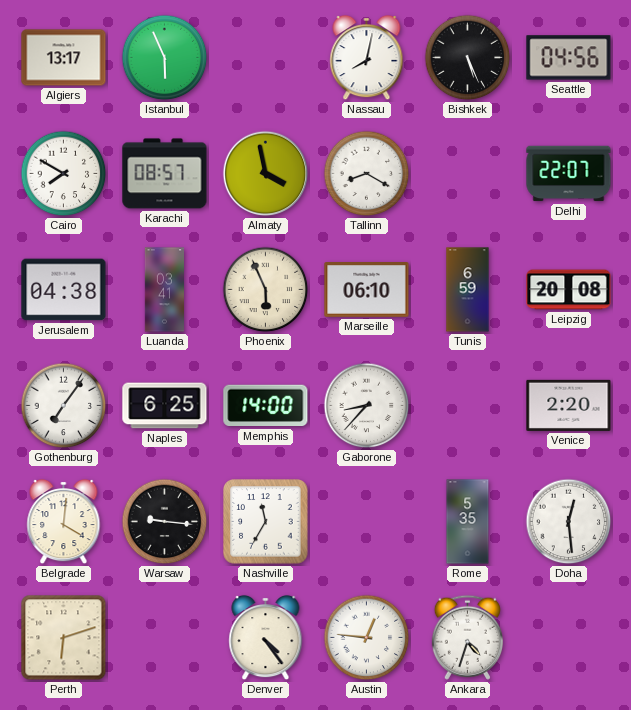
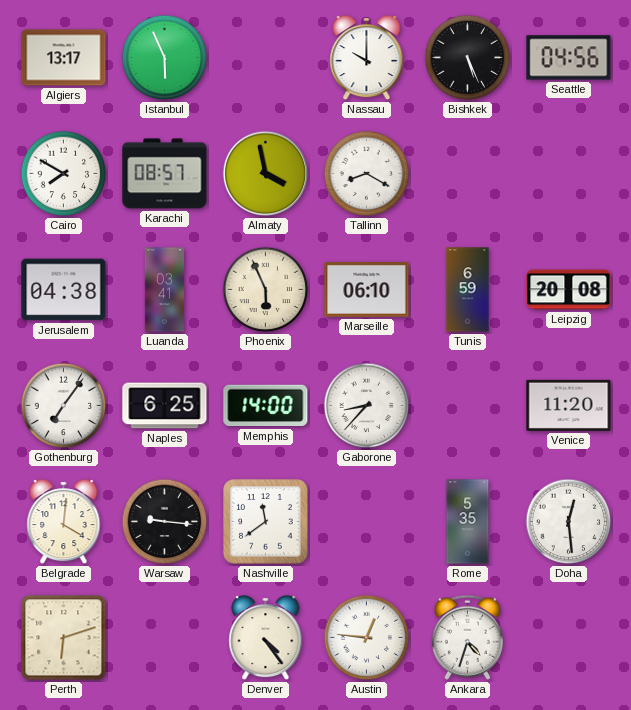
Nassau: 8:02 -> 10:00 (367, 58)
Delhi: 22:07 -> none (569, 174)
Venice: 2:20 -> 11:20 (569, 405)
Nashville: 11:35 -> 11:39 (266, 522)
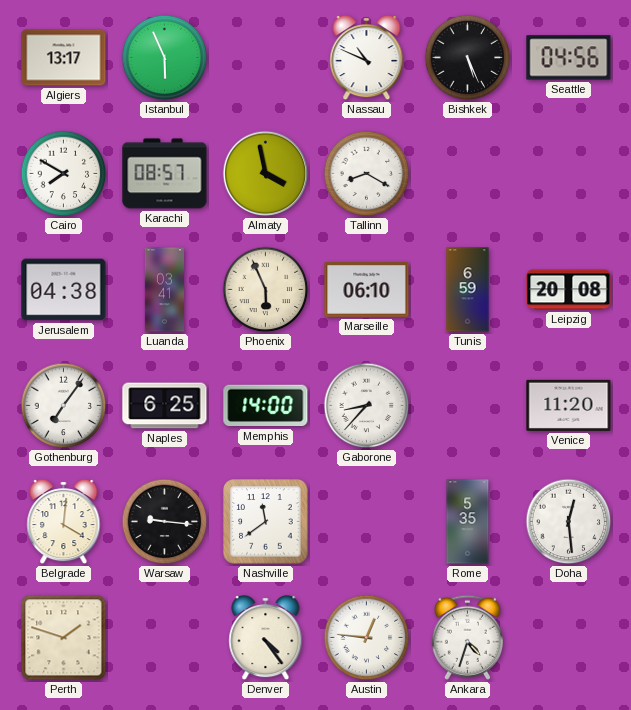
Nassau: 10:00 -> 10:49 (367, 58)
Perth: 6:12 -> 1:48 (64, 638)
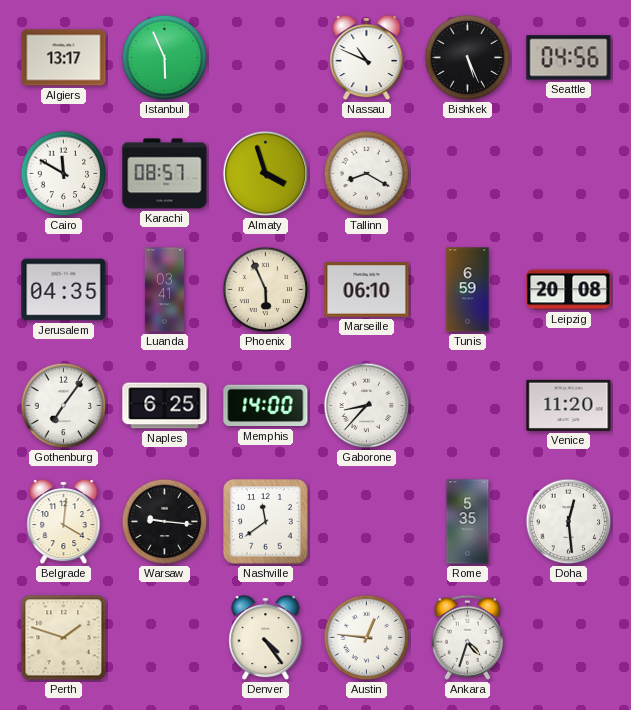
Cairo: 7:50 -> 11:50 (64, 174)
Almaty: 3:58 -> 3:57 (266, 174)
Jerusalem: 04:38 -> 04:35 (64, 290)
